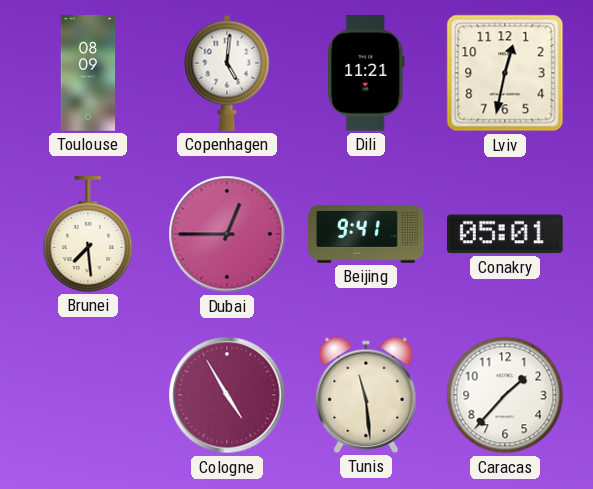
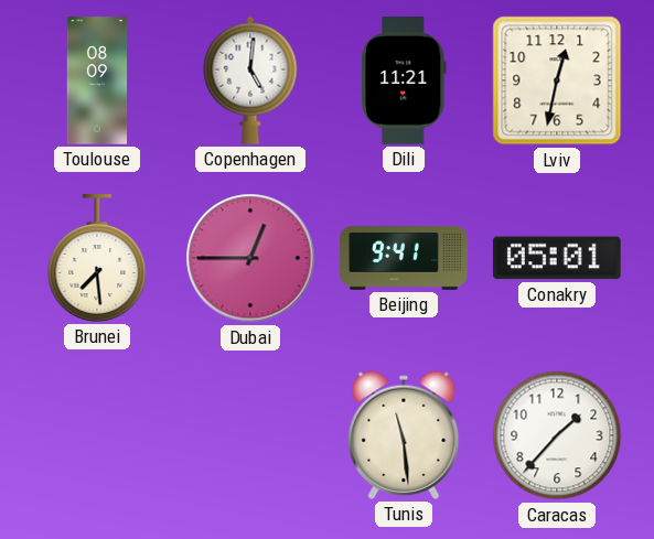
Cologne: 4:55 -> none (227, 395)
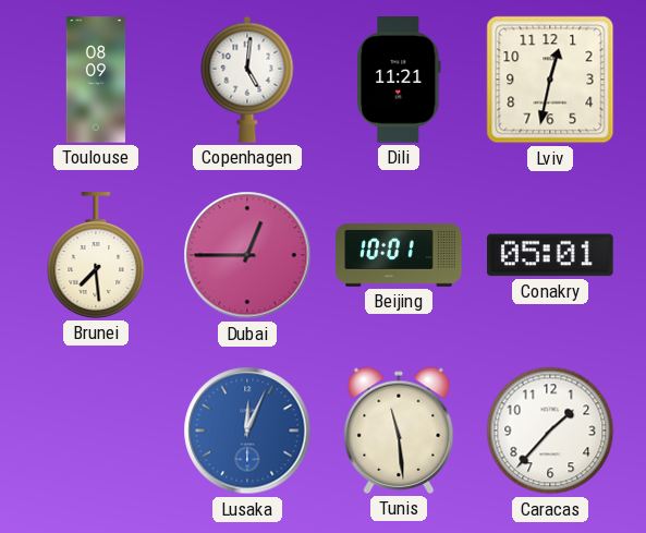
Beijing: 9:41 -> 10:01 (399, 255)
Lusaka: none -> 12:04 (247, 431)
